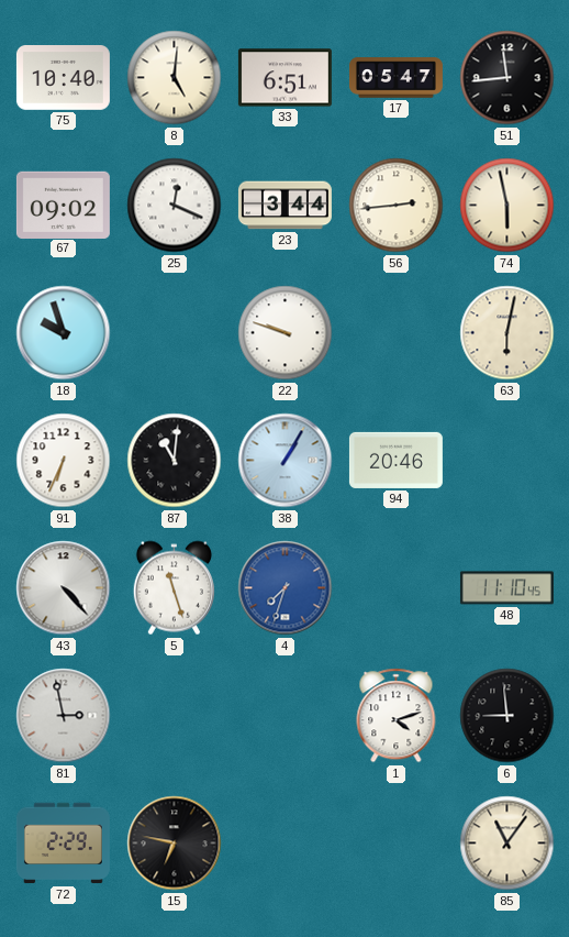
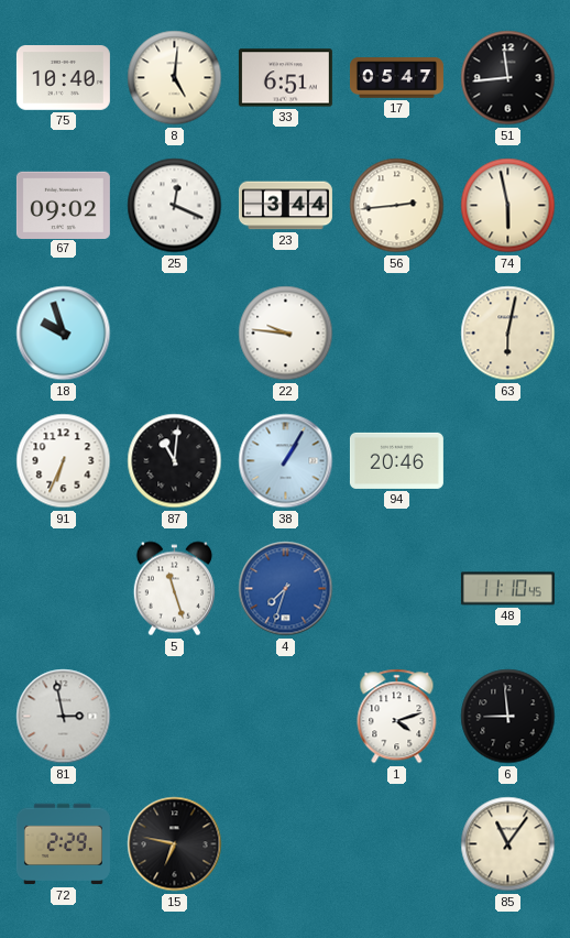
22: 9:48 -> 9:46 (286, 334)
43: 4:23 -> none (64, 588)
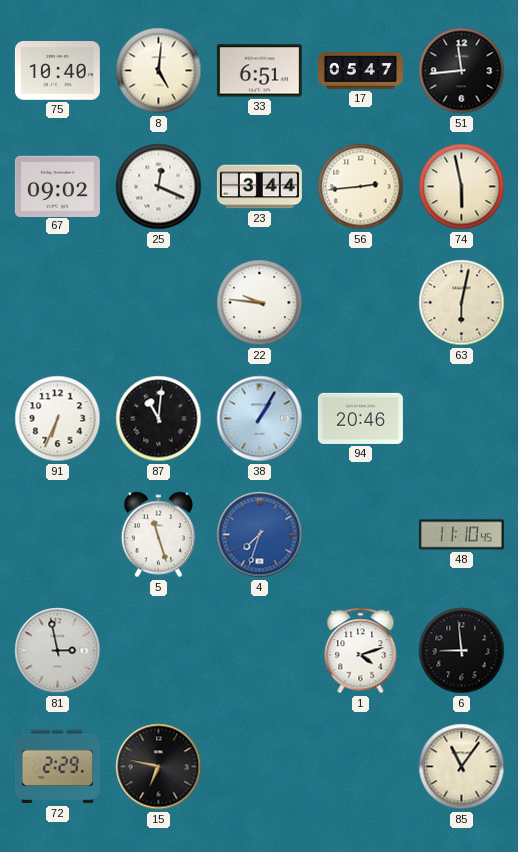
18: 9:57 -> none (64, 334)
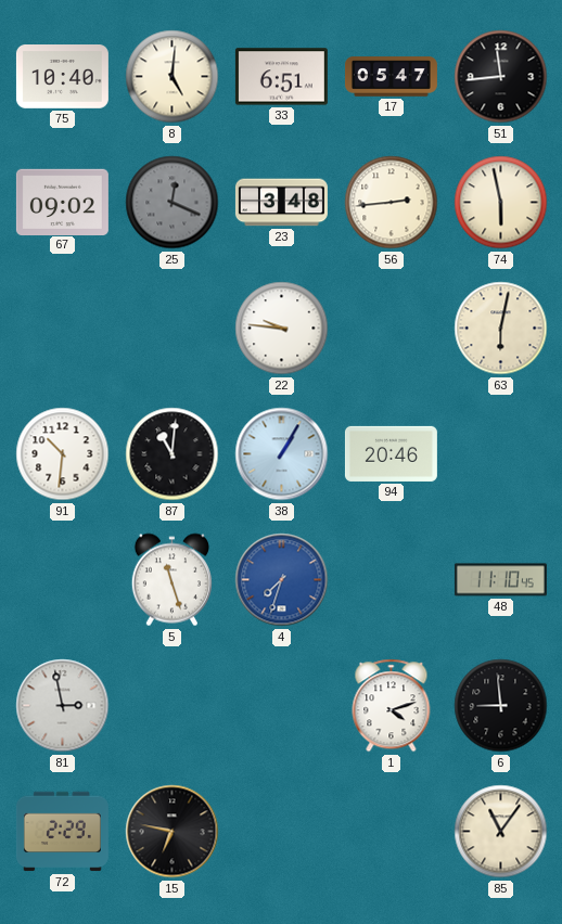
25 dial: white -> grey (173, 203)
23: 3:44 -> 3:48 (281, 203)
91: 6:34 -> 10:31 (63, 454)
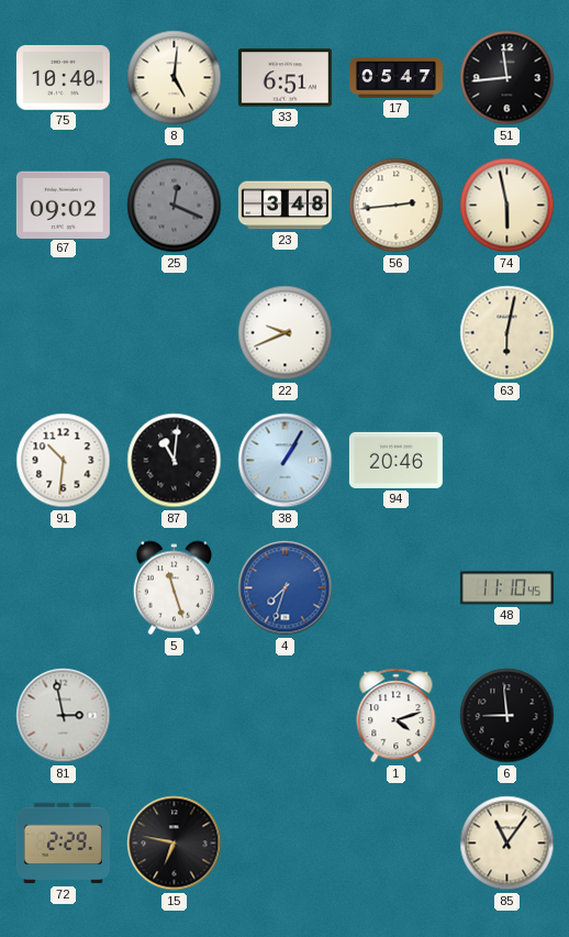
22: 9:46 -> 9:41 (286, 333)
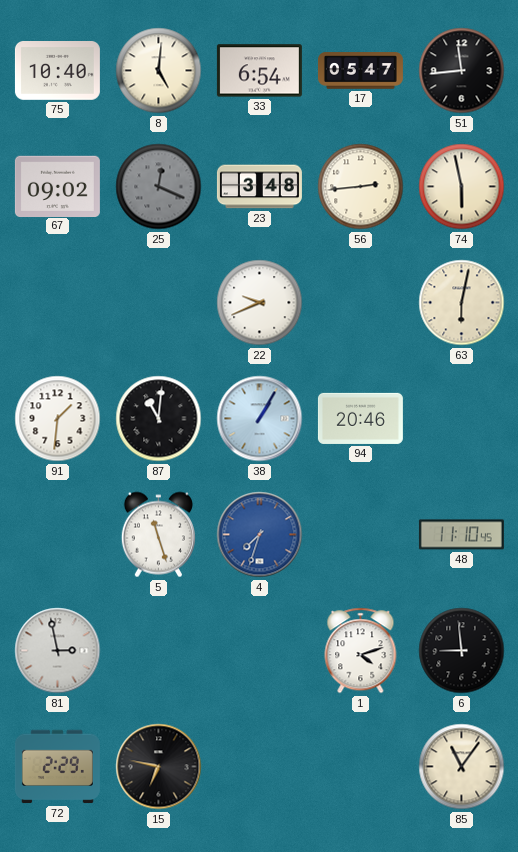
33: 6:51 -> 6:54 (259, 71)
91: 10:31 -> 1:31 (58, 419)
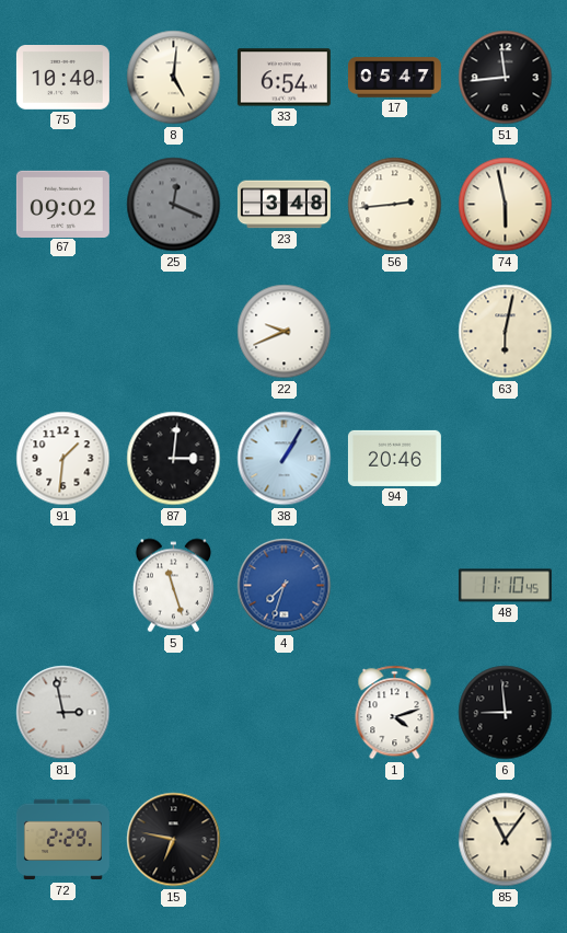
87: 11:01 -> 3:01 (174, 459)
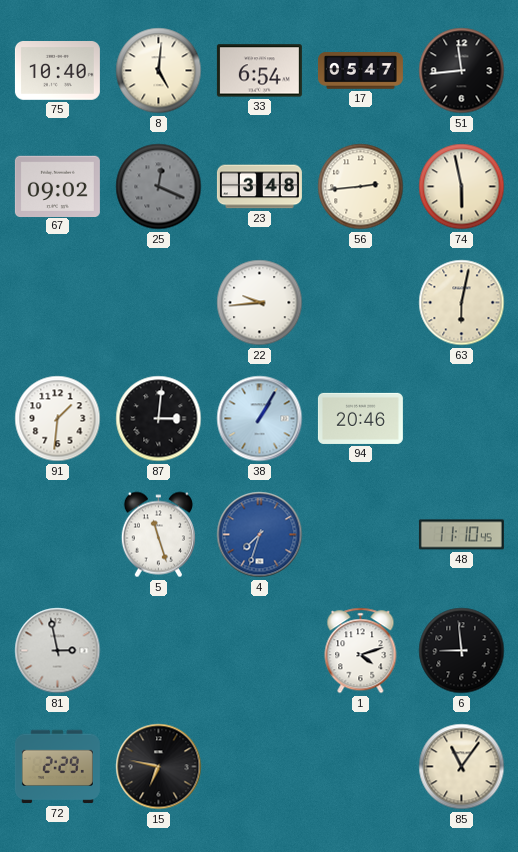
22: 9:41 -> 9:44 (260, 303)
